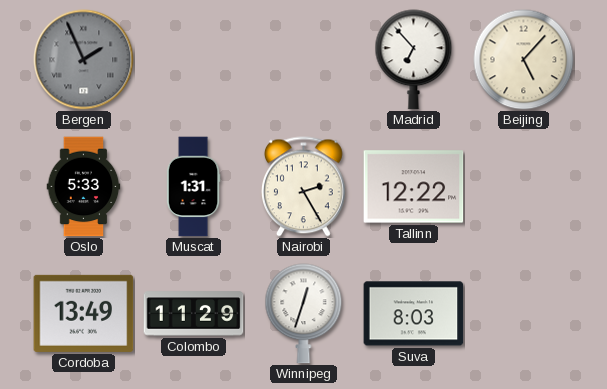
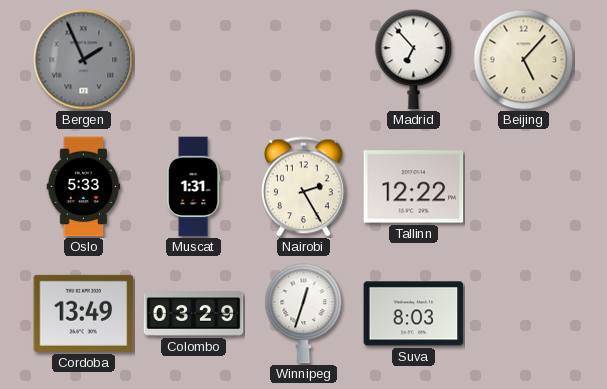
Colombo: 11:29 -> 03:29 (194, 314)
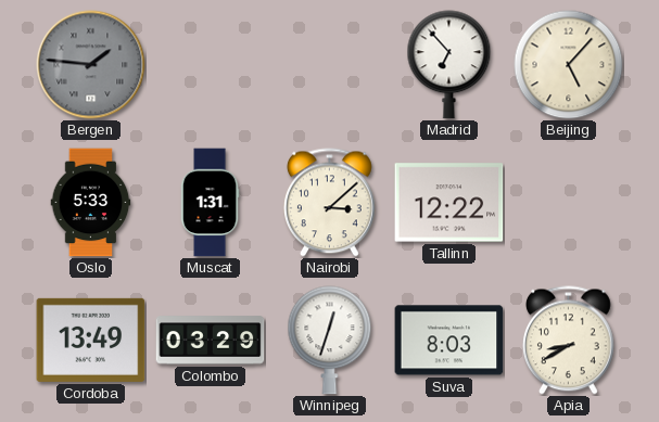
Bergen: 1:56 -> 1:46 (91, 65)
Nairobi: 2:25 -> 3:08 (329, 203)
Apia: none -> 8:40 (568, 341)
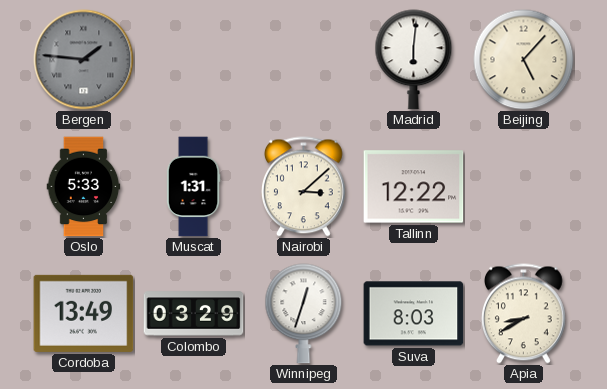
Madrid: 6:53 -> 6:01 (414, 60)
